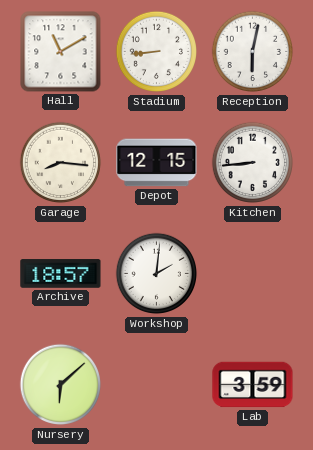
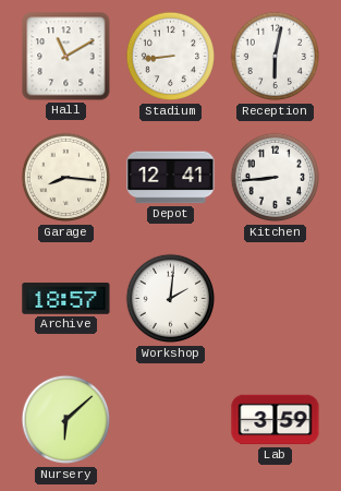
Depot: 12:15 -> 12:41 (171, 178)
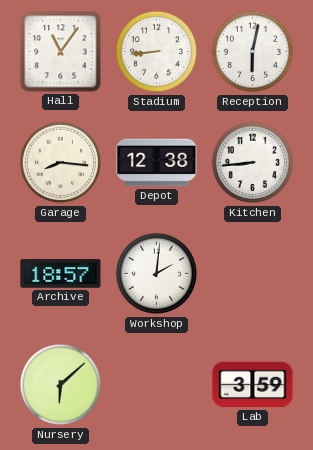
Hall: 11:10 -> 11:06 (61, 52)
Depot: 12:41 -> 12:38 (157, 163)
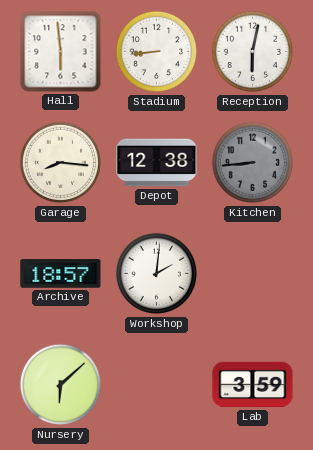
Hall: 11:06 -> 5:59 (61, 52)
Kitchen dial: white -> grey (253, 163)
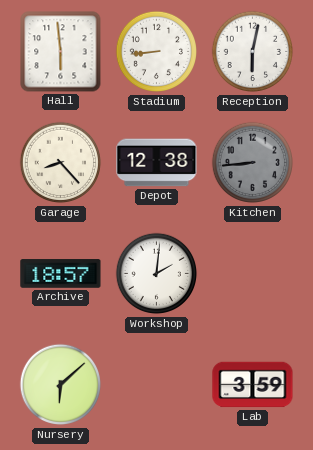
Garage: 8:16 -> 8:23 (61, 163)
